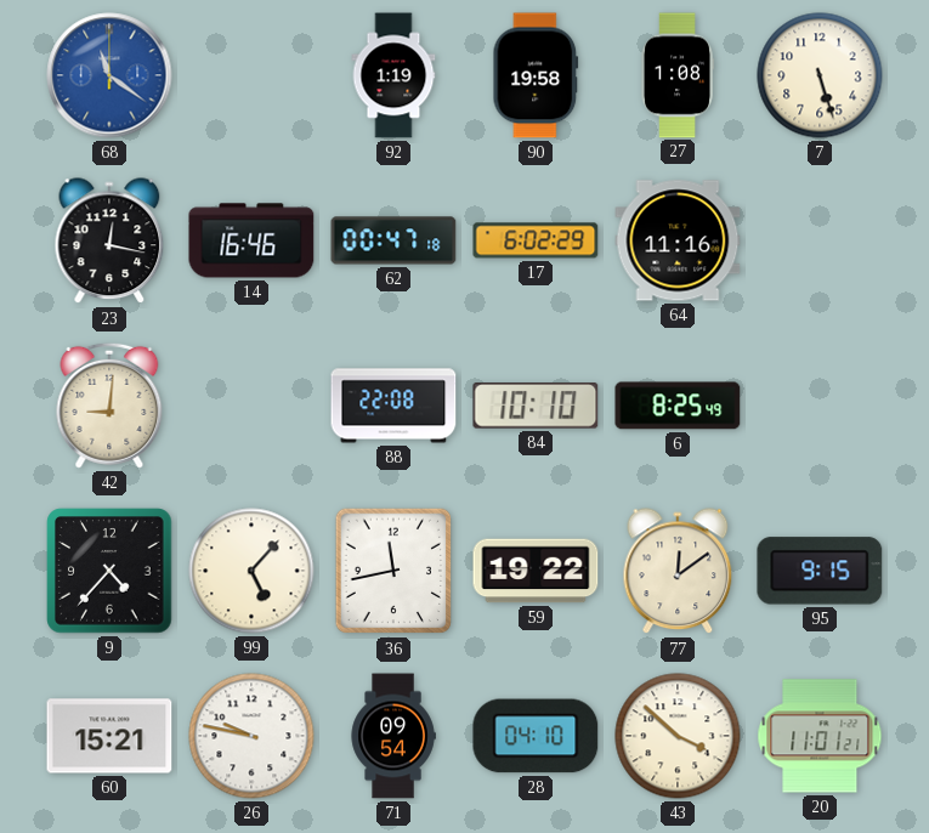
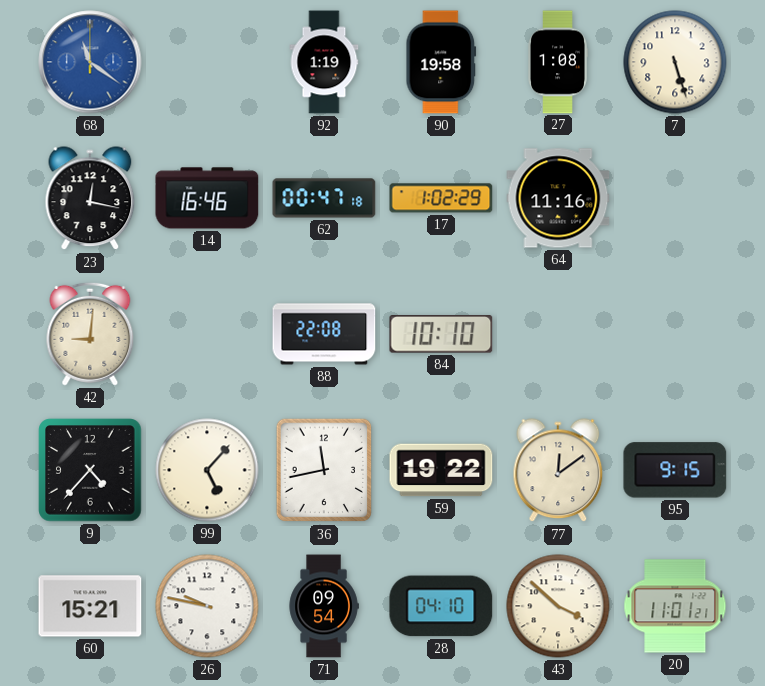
17: 6:02 -> 1:02 (441, 198)
6: 8:25 -> none (678, 406)
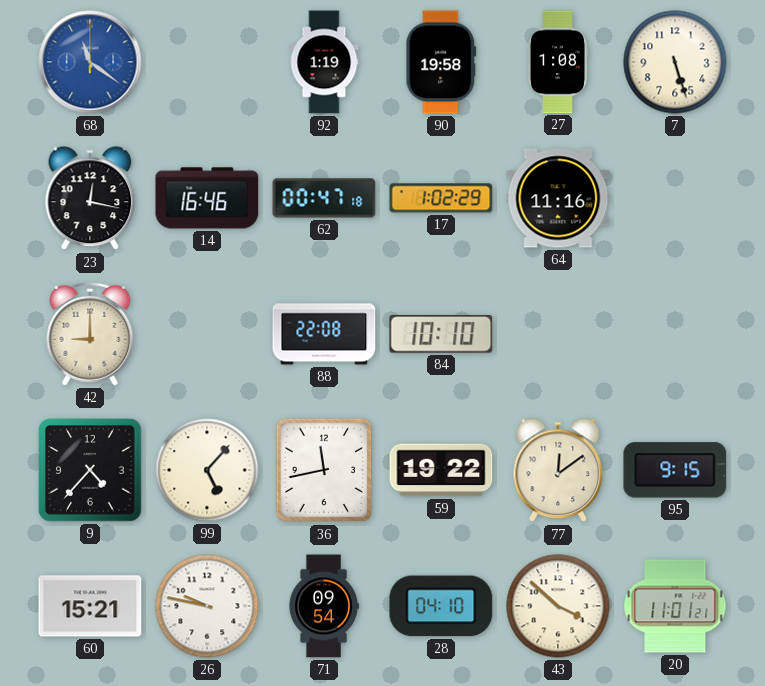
42: 9:01 -> 9:00 (90, 334)
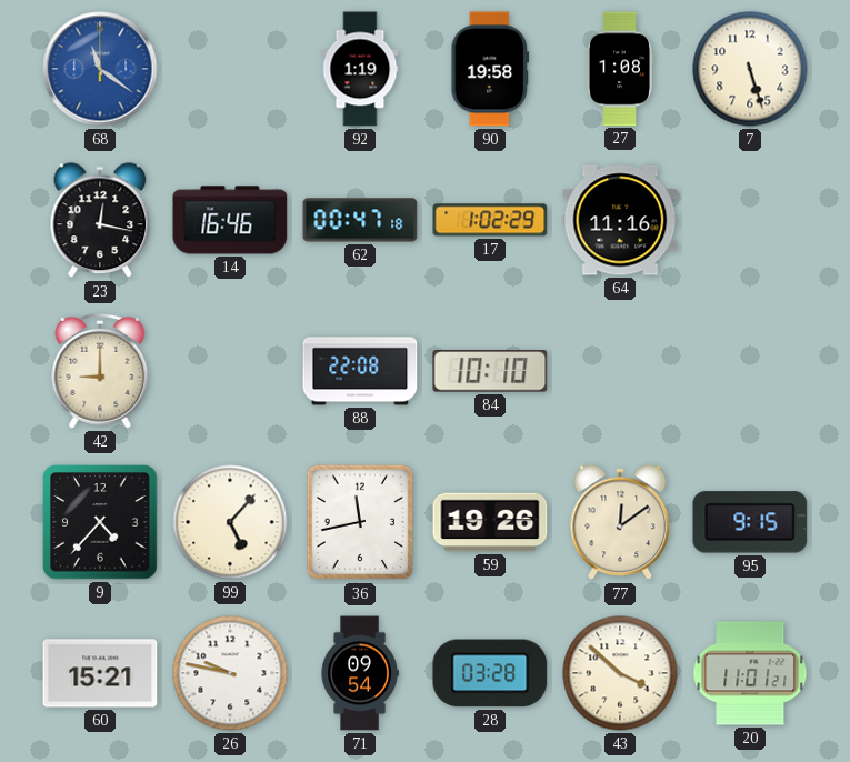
59: 19:22 -> 19:26 (490, 522)
28: 04:10 -> 03:28 (490, 673)
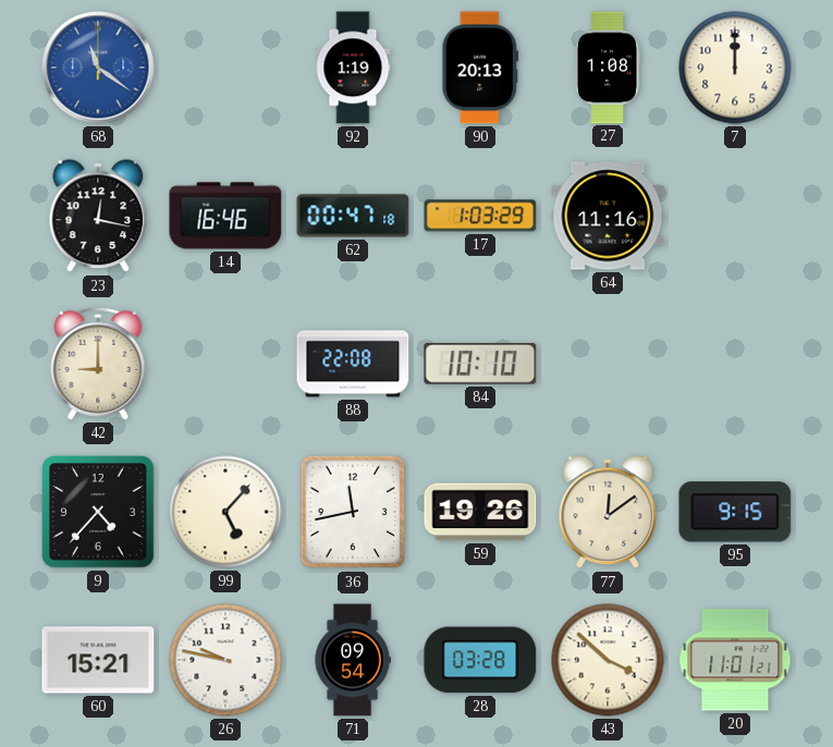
90: 19:58 -> 20:13 (480, 68)
7: 5:27 -> 12:00 (735, 68)
17: 1:02 -> 1:03 (480, 216)
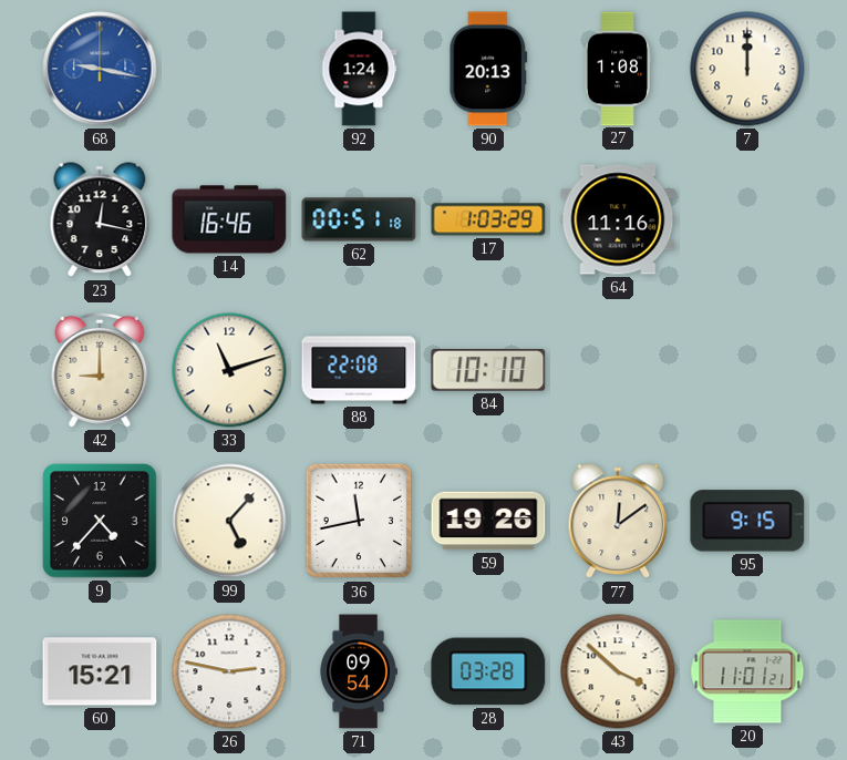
68: 11:21 -> 9:17 (100, 69)
92: 1:19 -> 1:24 (359, 69)
62: 00:47 -> 00:51 (359, 219)
33: none -> 11:12 (229, 370)
26: 9:47 -> 2:47 (229, 671)
